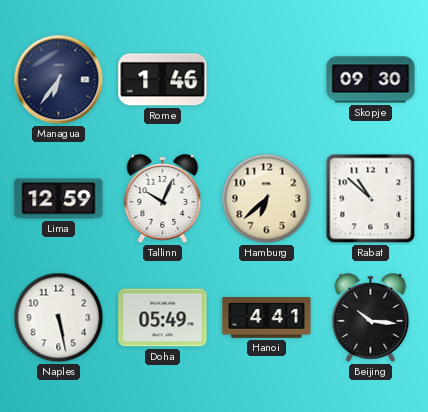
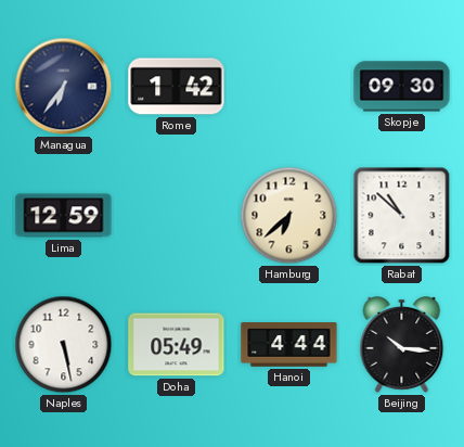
Rome: 1:46 -> 1:42 (177, 87)
Tallinn: 10:04 -> none (163, 199)
Hanoi: 4:41 -> 4:44 (289, 345)
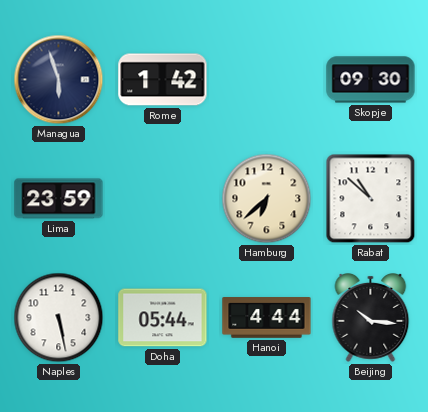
Managua: 6:36 -> 5:57 (59, 80)
Lima: 12:59 -> 23:59 (59, 199)
Doha: 05:49 -> 05:44 (163, 318)
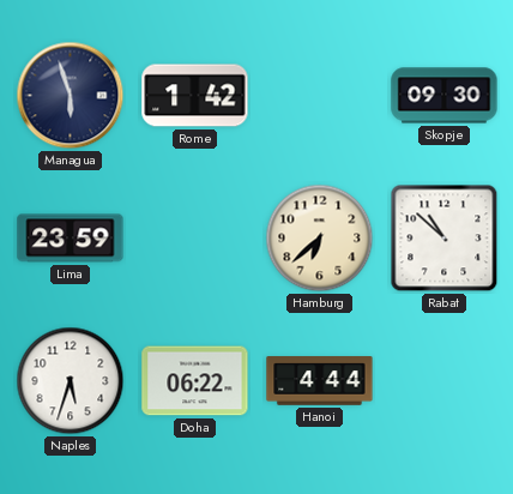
Naples: 5:28 -> 5:33 (71, 381)
Doha: 05:44 -> 06:22 (195, 381)
Beijing: 10:16 -> none (371, 318)
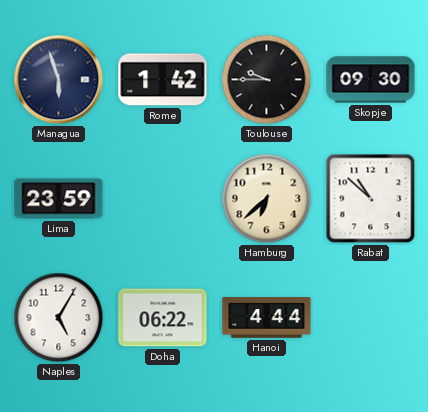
Toulouse: none -> 9:45 (267, 80)
Naples: 5:33 -> 5:05 (59, 318)
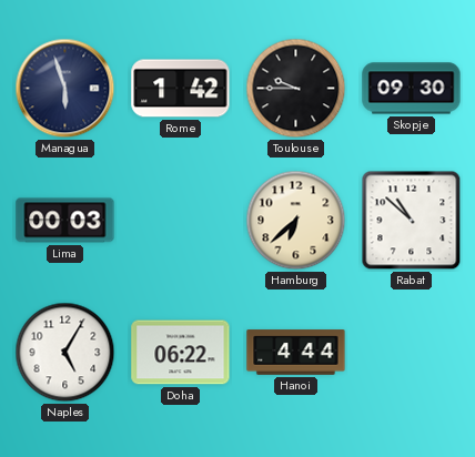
Lima: 23:59 -> 00:03 (65, 221)
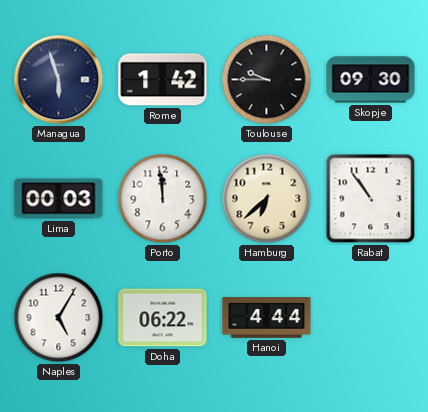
Porto: none -> 11:59 (163, 199)
Rabat: 10:52 -> 10:54 (371, 199)
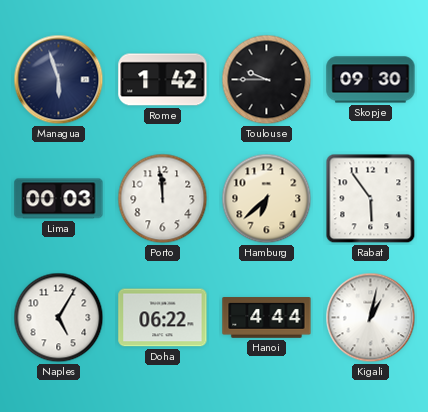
Rabat: 10:54 -> 5:54 (371, 199)
Kigali: none -> 1:02 (371, 318)
